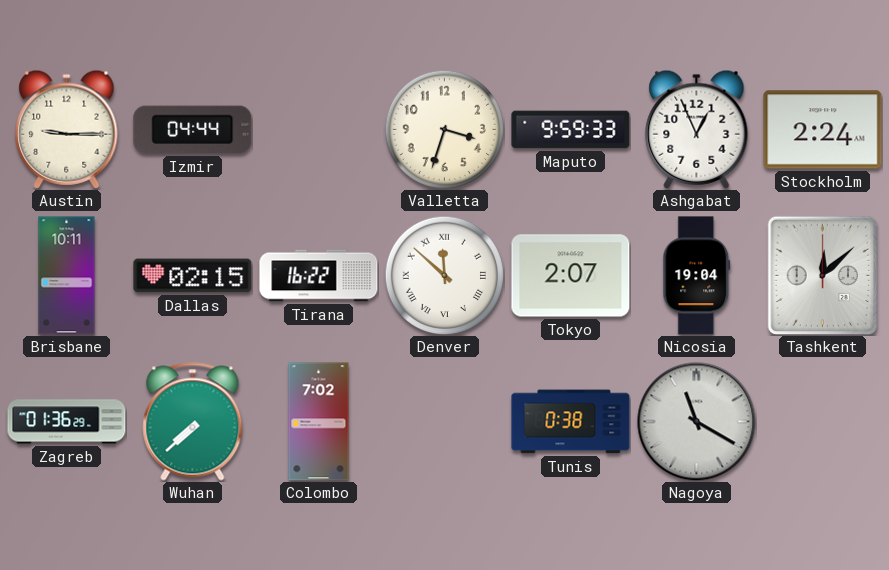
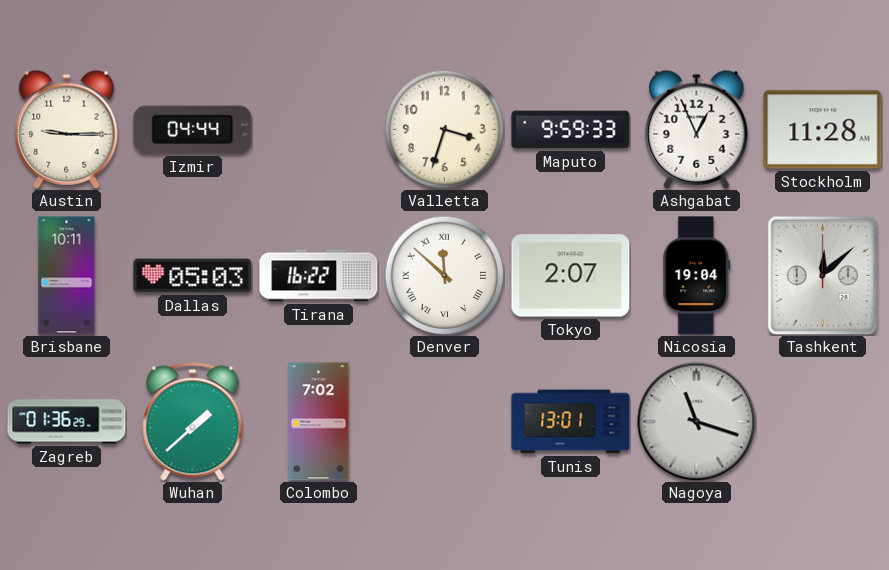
Stockholm: 2:24 -> 11:28 (823, 130)
Dallas: 02:15 -> 05:03 (193, 276)
Wuhan: 7:38 -> 1:38 (193, 422)
Tunis: 0:38 -> 13:01 (571, 422)
Nagoya: 11:20 -> 11:18 (697, 422)
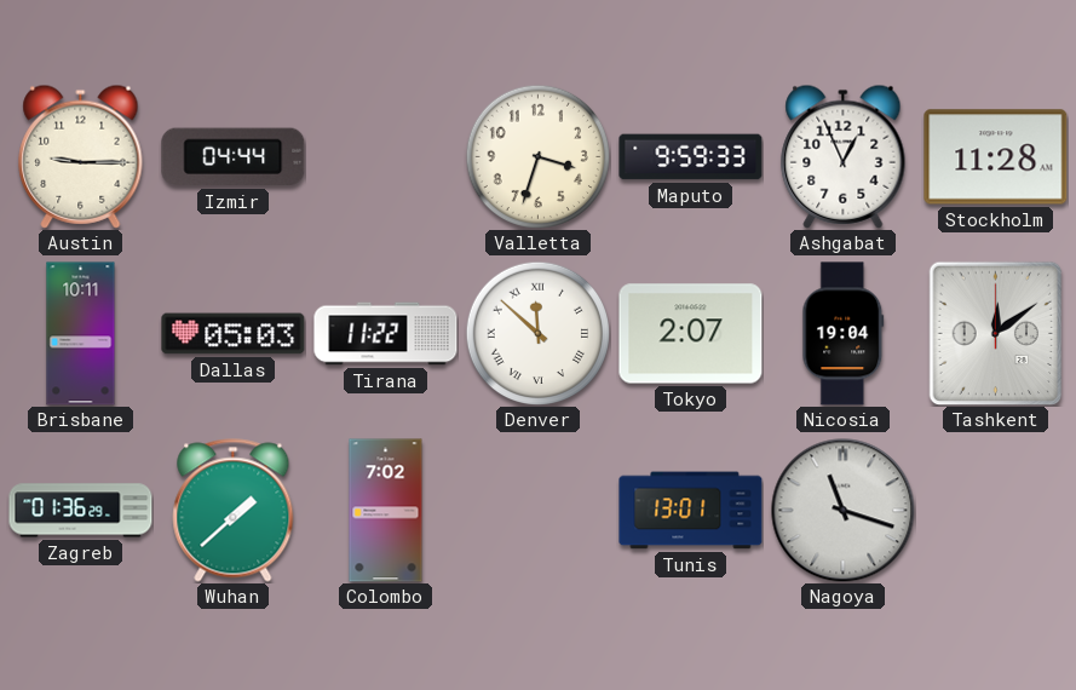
Tirana: 16:22 -> 11:22 (386, 334)
Tashkent: 12:08 -> 12:09 (996, 333)
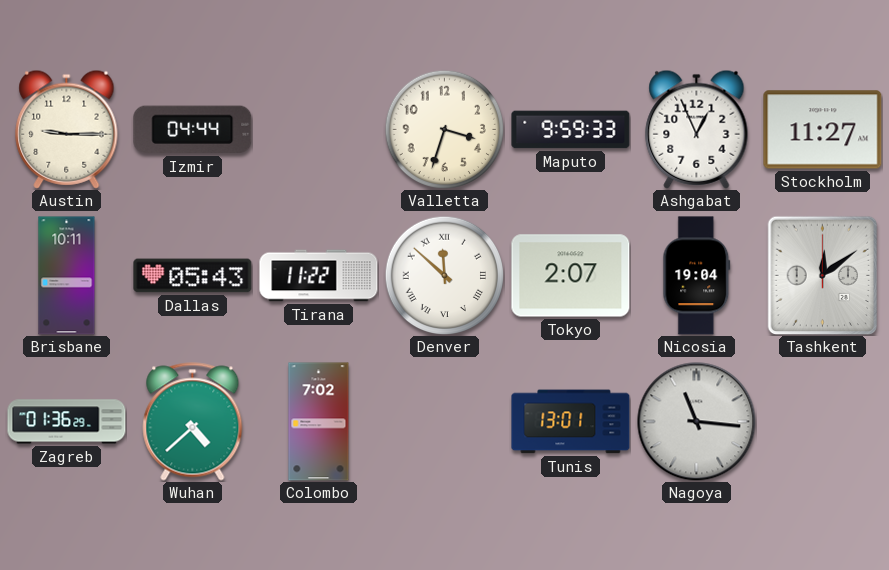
Stockholm: 11:28 -> 11:27 (823, 130)
Dallas: 05:03 -> 05:43 (193, 276)
Wuhan: 1:38 -> 4:38 (193, 422)
Nagoya: 11:18 -> 11:16 (697, 422)
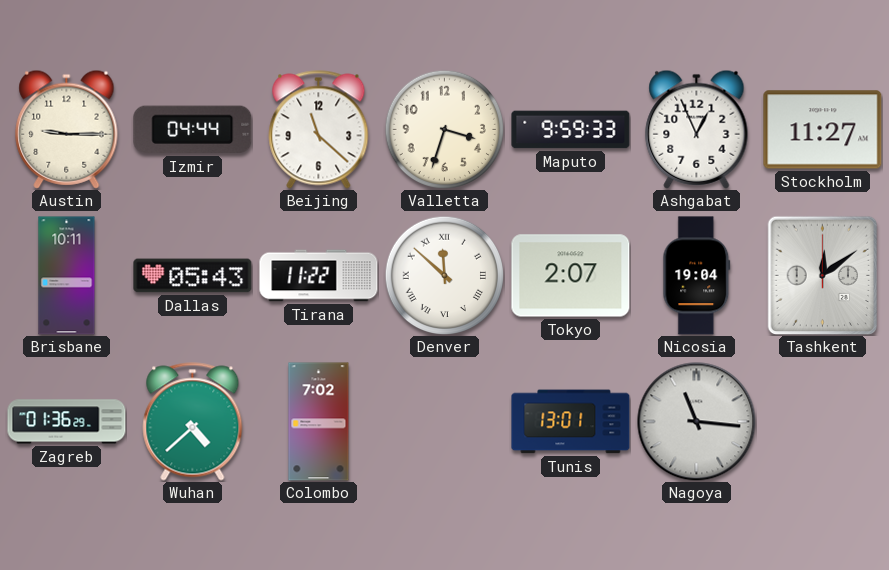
Beijing: none -> 11:22 (319, 130)
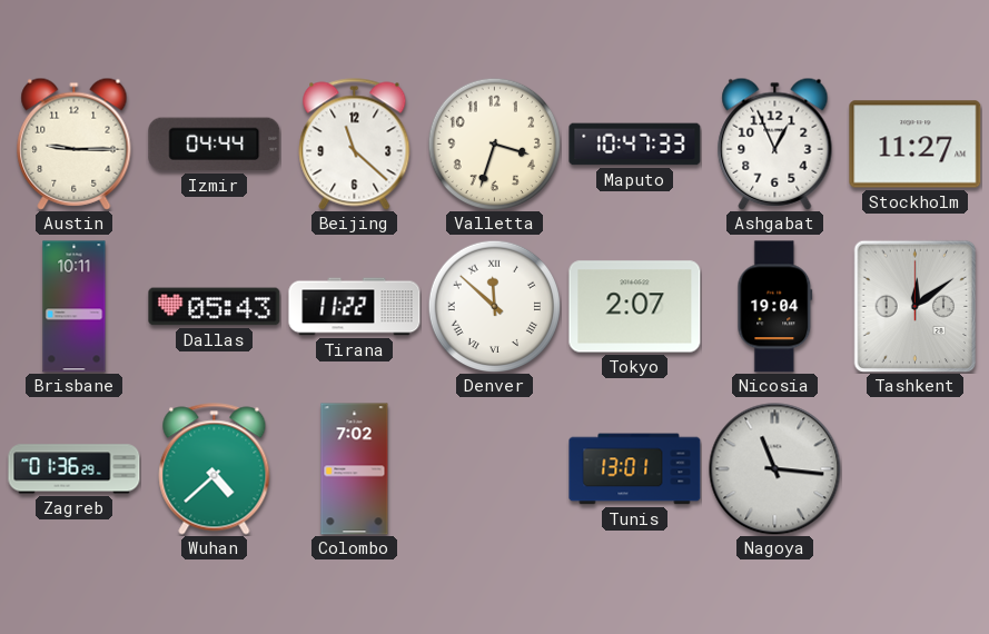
Maputo: 9:59 -> 10:47 (635, 145)
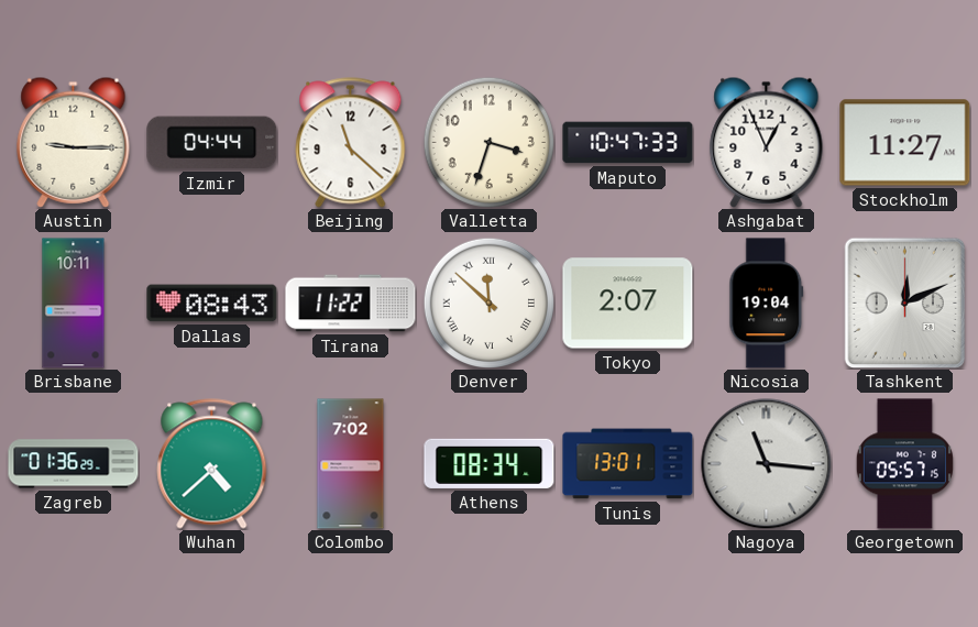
Dallas: 05:43 -> 08:43 (212, 304)
Tashkent: 12:09 -> 12:11 (905, 302)
Athens: none -> 08:34 (490, 463)
Georgetown: none -> 05:57 (904, 464)
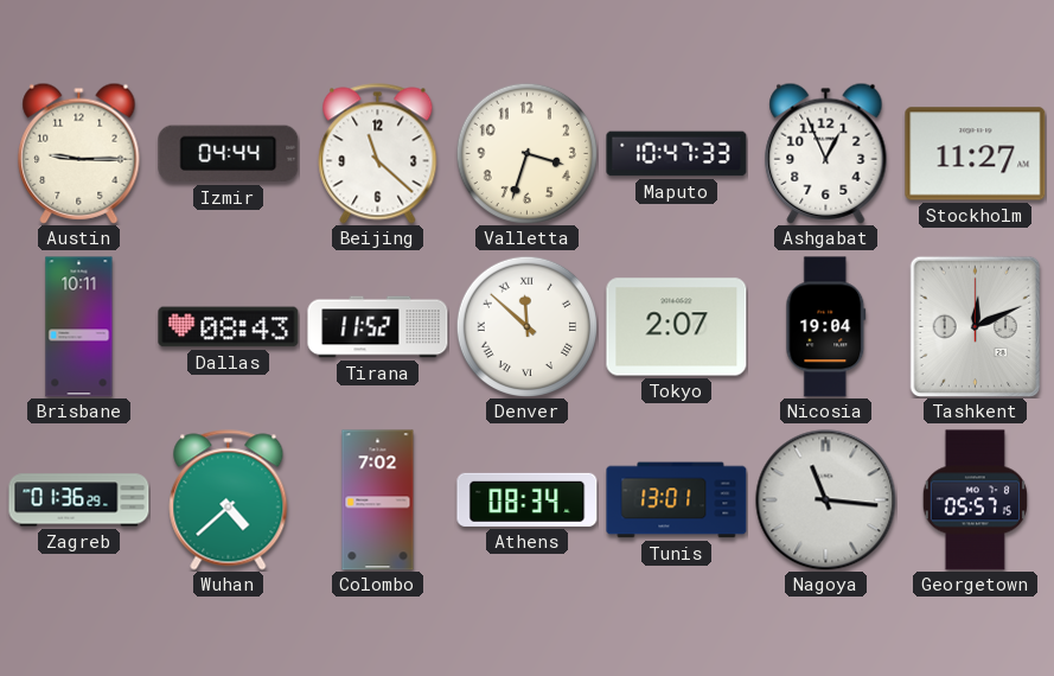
Tirana: 11:22 -> 11:52 (378, 327)
